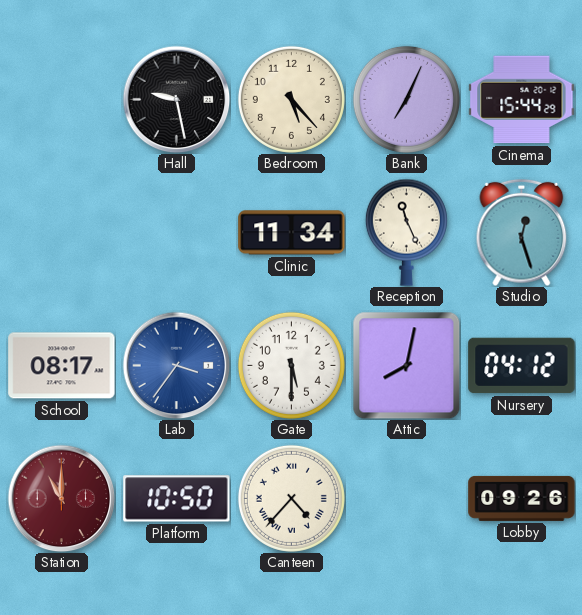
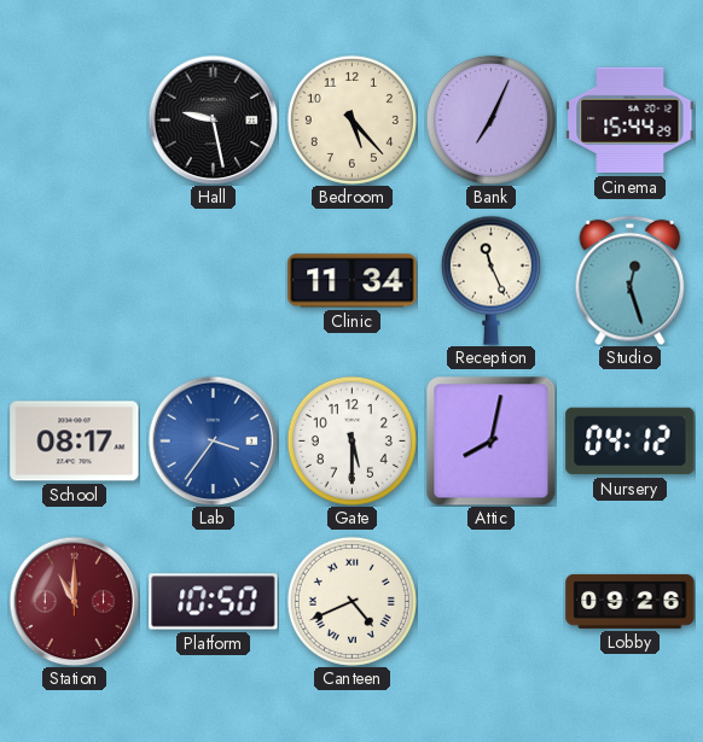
Canteen: 4:37 -> 4:41 (351, 601)
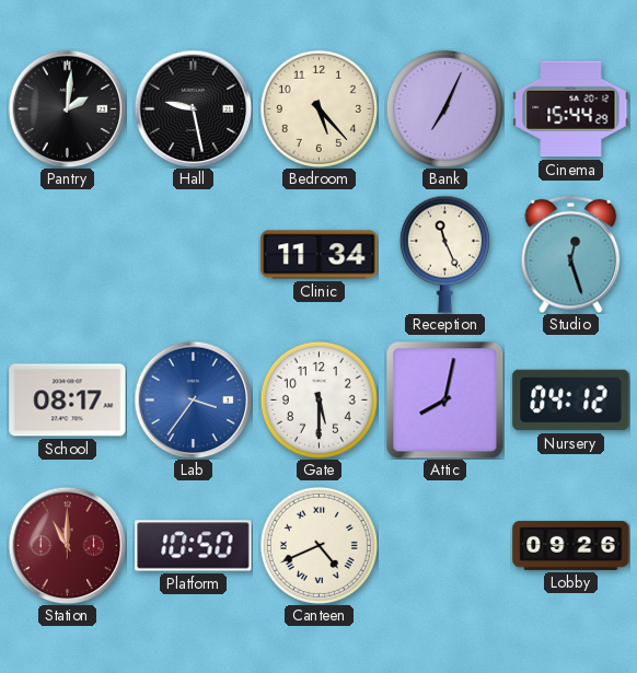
Pantry: none -> 2:01 (67, 108)
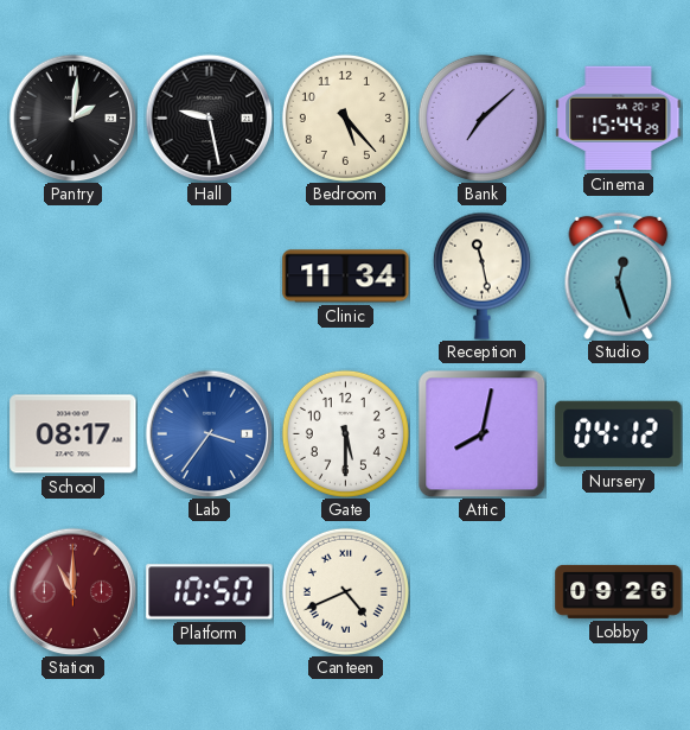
Bank: 7:04 -> 7:08 (481, 118)
Reception: 11:26 -> 11:28 (481, 275)
